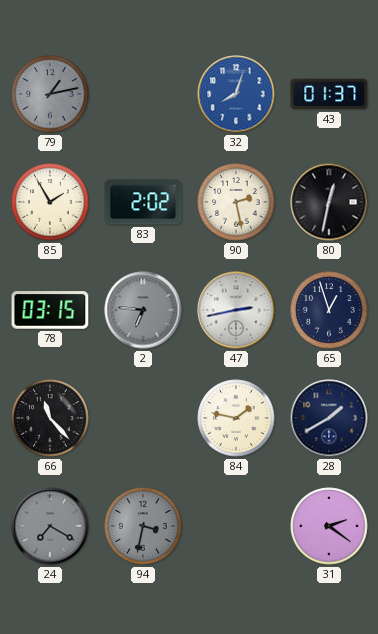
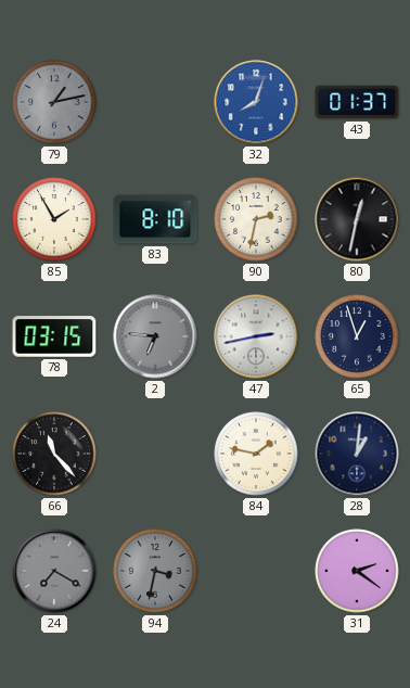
83: 2:02 -> 8:10 (155, 219)
90: 2:28 -> 2:32 (256, 219)
28: 1:40 -> 1:01 (357, 454)
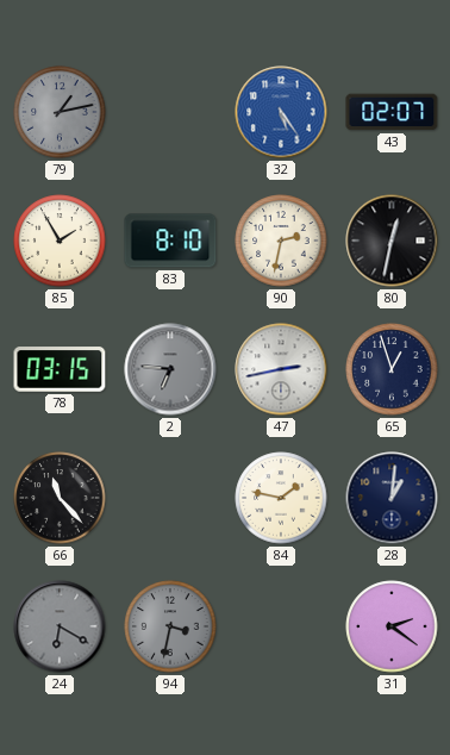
32: 8:03 -> 5:24 (281, 112)
43: 01:37 -> 02:07 (392, 112)
24: 7:20 -> 6:20 (60, 626)
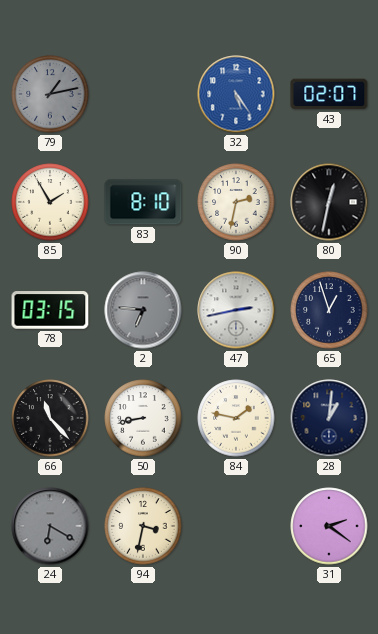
50: none -> 8:43 (143, 418)
94 dial: grey -> cream (143, 526)
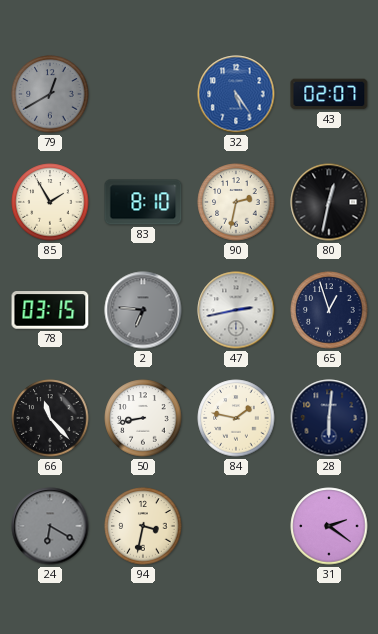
79: 1:13 -> 12:40 (50, 94)
28: 1:01 -> 6:01 (329, 418)
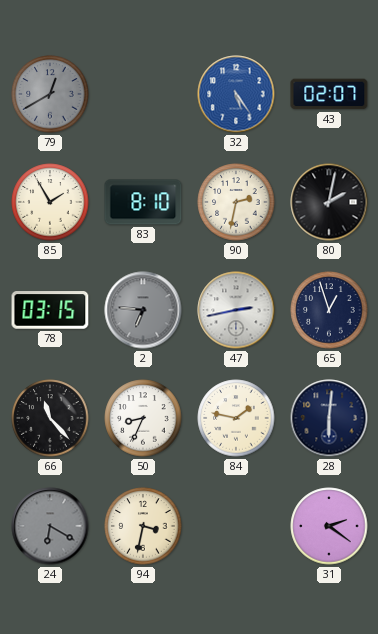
80: 12:32 -> 2:02 (329, 202)
50: 8:43 -> 8:34 (143, 418)
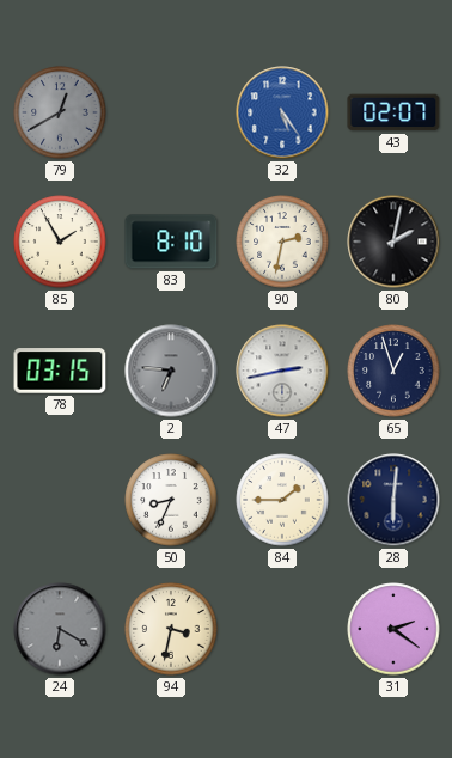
66: 11:23 -> none (50, 418)
84: 1:47 -> 1:45 (282, 500)
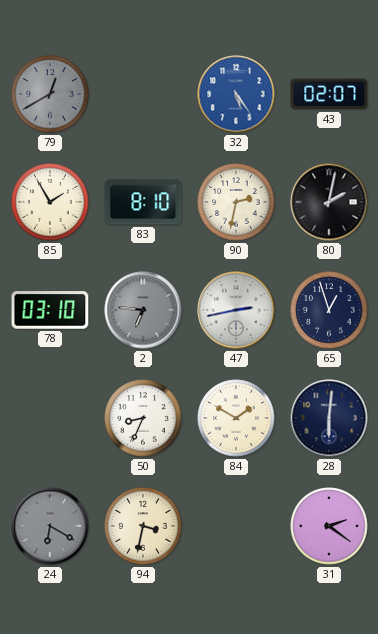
78: 03:15 -> 03:10 (50, 310)
84: 1:45 -> 1:50 (236, 418)
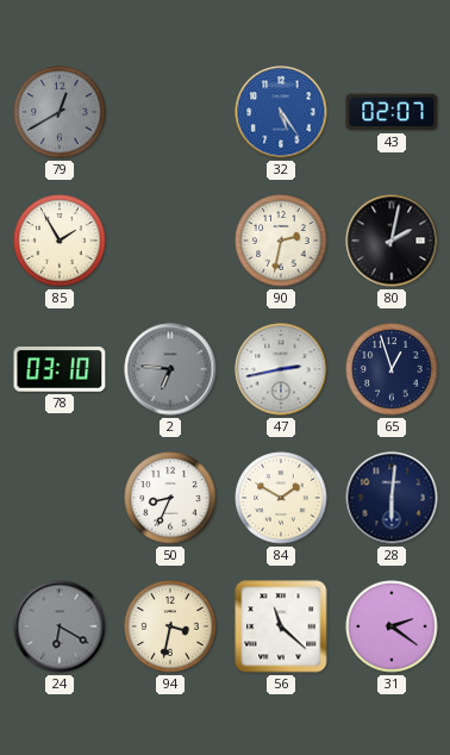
83: 8:10 -> none (143, 202)
56: none -> 11:22 (281, 626)
